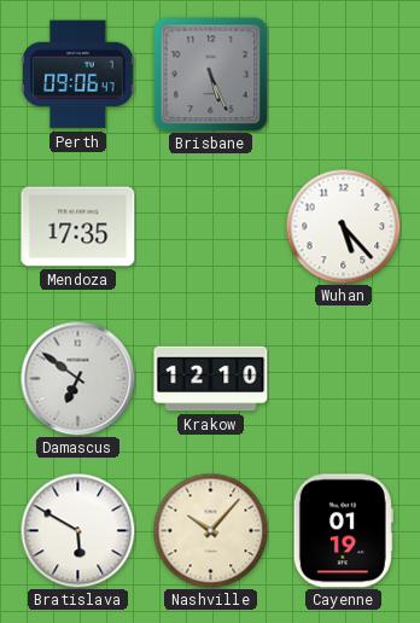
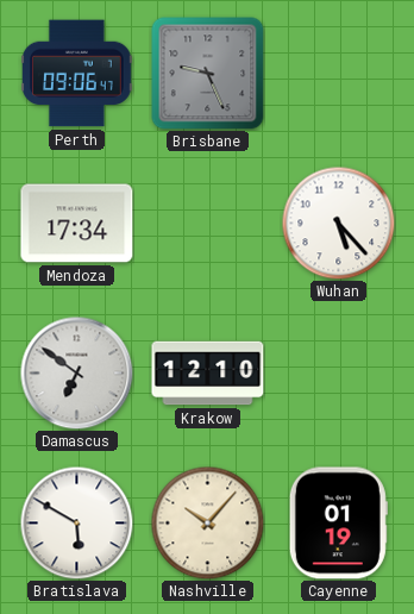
Brisbane: 5:26 -> 9:26 (208, 74)
Mendoza: 17:35 -> 17:34 (77, 224)
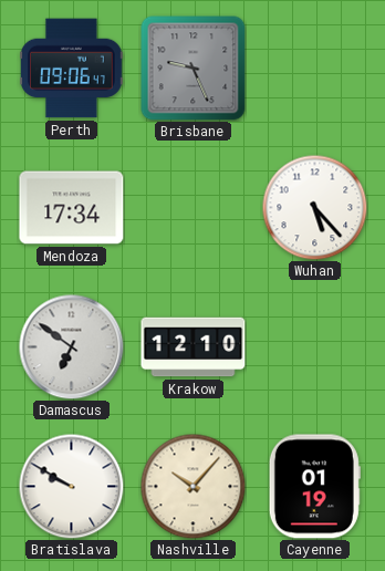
Bratislava: 5:50 -> 9:50 (71, 486)
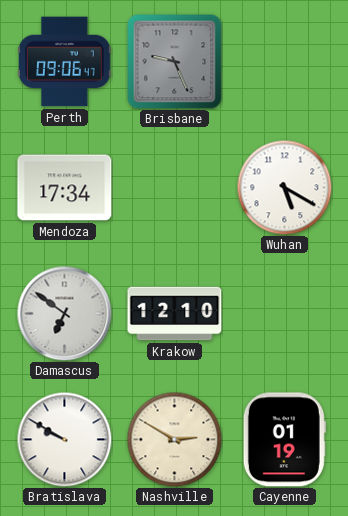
Wuhan: 5:23 -> 5:20 (284, 187)
Nashville: 10:07 -> 2:50 (174, 439)
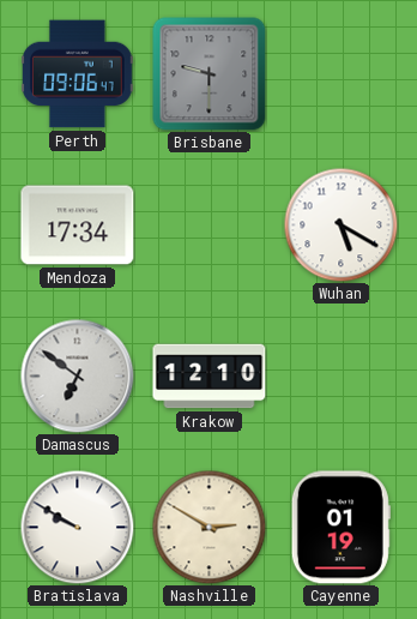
Brisbane: 9:26 -> 9:30 (210, 74)
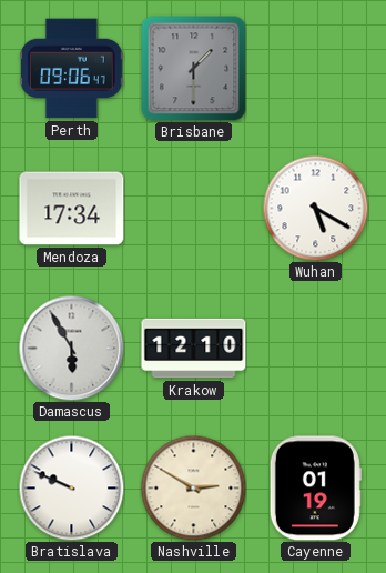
Brisbane: 9:30 -> 1:30 (194, 69)
Damascus: 6:51 -> 5:55 (71, 348)
Bratislava: 9:50 -> 9:49 (71, 487)
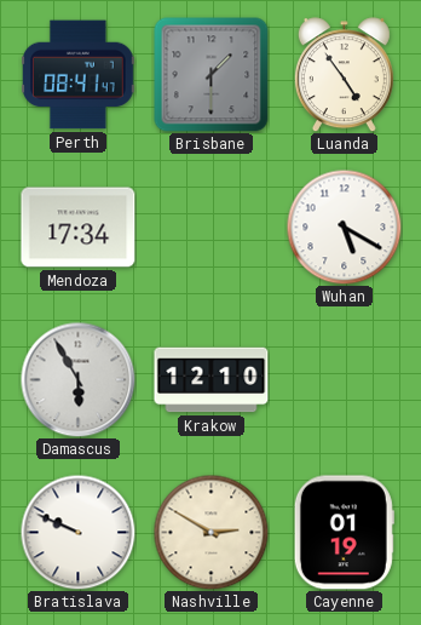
Perth: 09:06 -> 08:41 (79, 75)
Luanda: none -> 4:54 (344, 75)
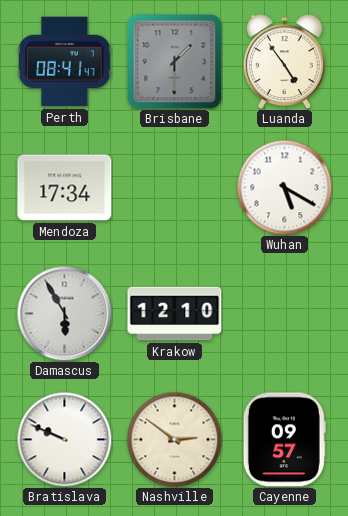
Nashville: 2:50 -> 2:51 (174, 439)
Cayenne: 01:19 -> 09:57 (284, 440)
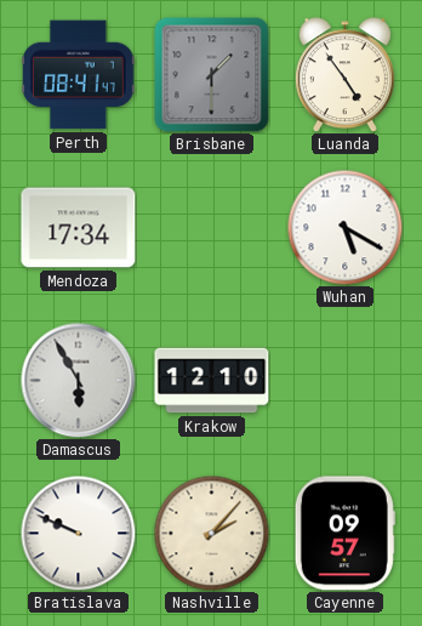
Nashville: 2:51 -> 2:07 (211, 533)
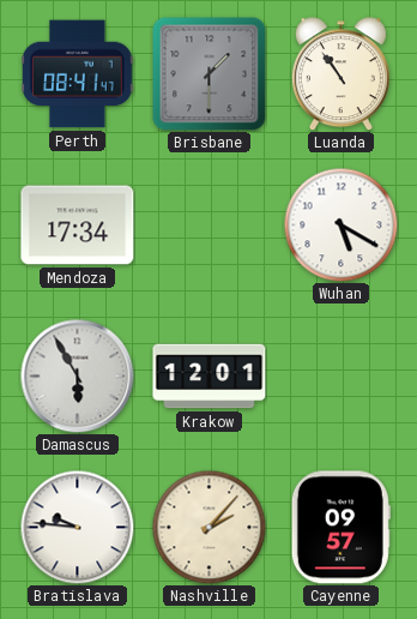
Luanda: 4:54 -> 10:54 (340, 74)
Krakow: 12:10 -> 12:01 (210, 377)
Bratislava: 9:49 -> 9:46 (77, 527)
